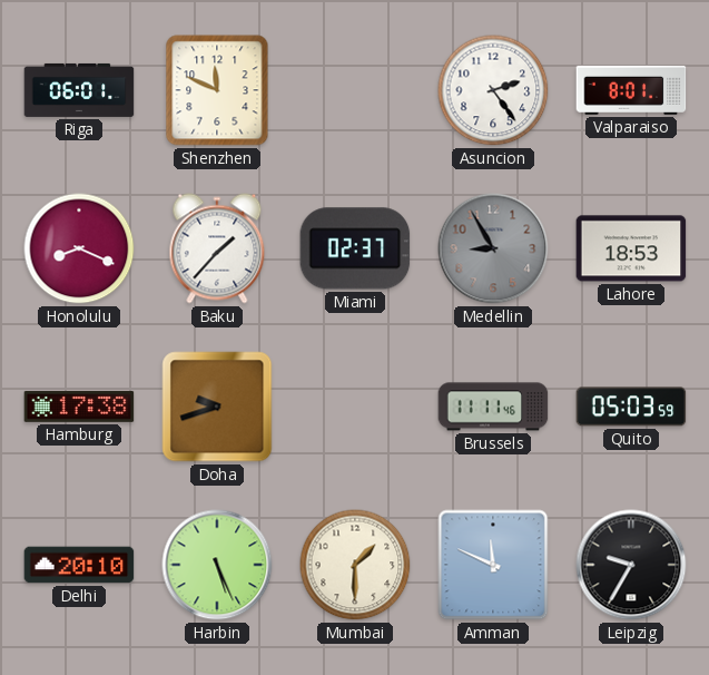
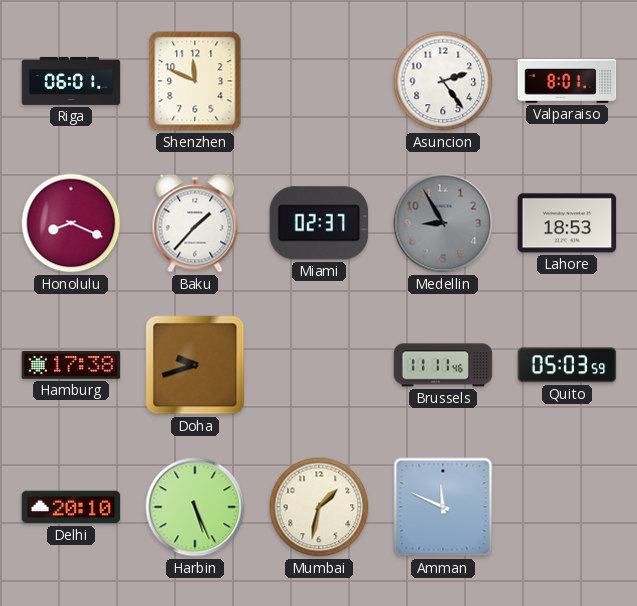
Mumbai: 1:30 -> 1:32 (319, 507)
Leipzig: 9:35 -> none (631, 565)
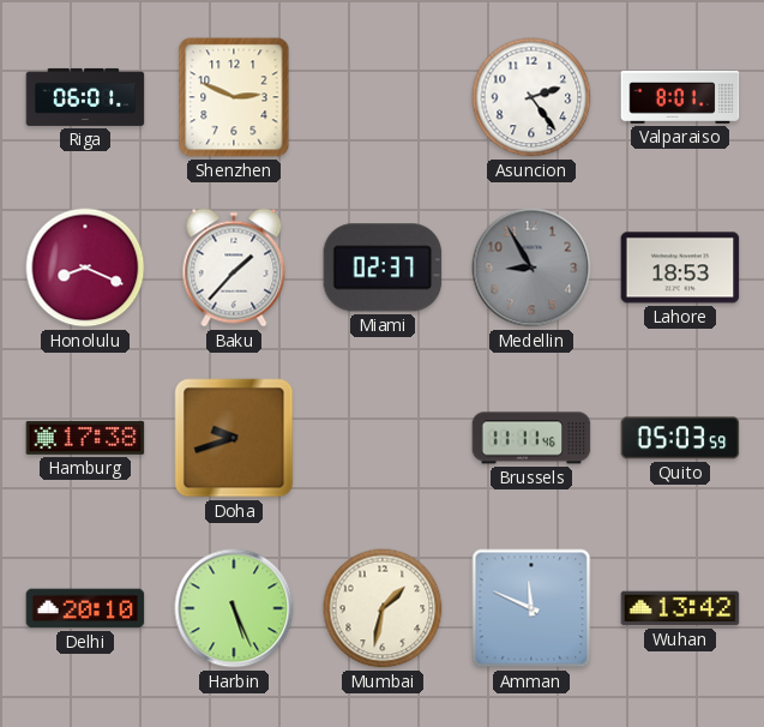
Shenzhen: 11:49 -> 2:49 (234, 97)
Wuhan: none -> 13:42 (680, 608)
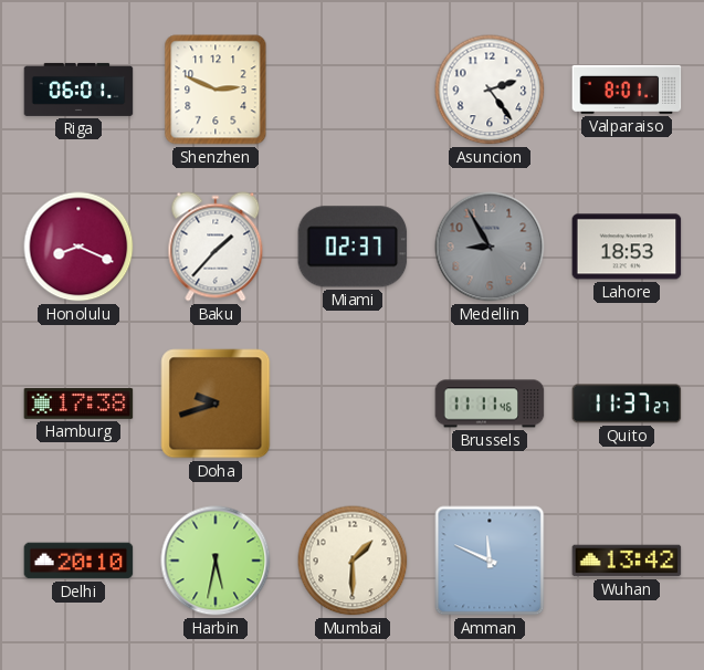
Quito: 05:03 -> 11:37 (627, 404)
Harbin: 5:26 -> 5:32 (216, 561)
Mumbai: 1:32 -> 1:30 (353, 561)
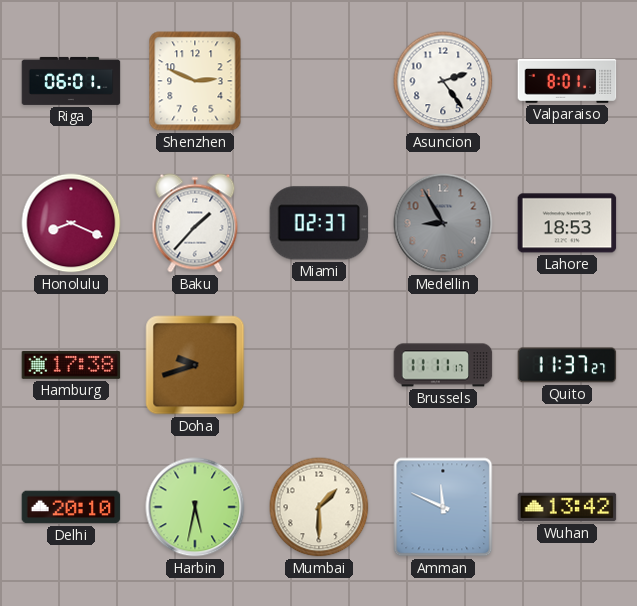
Brussels: 11:11:46 -> 11:11:17 (443, 365)
